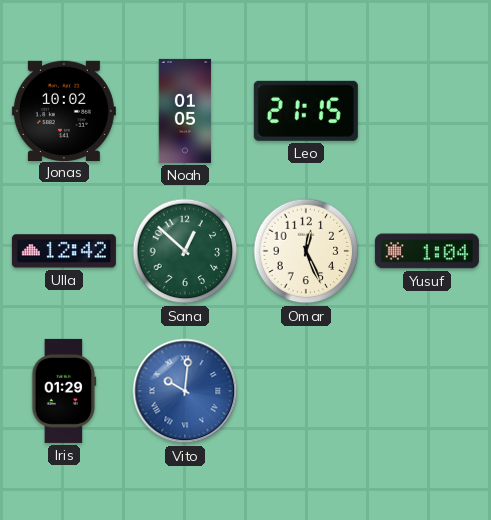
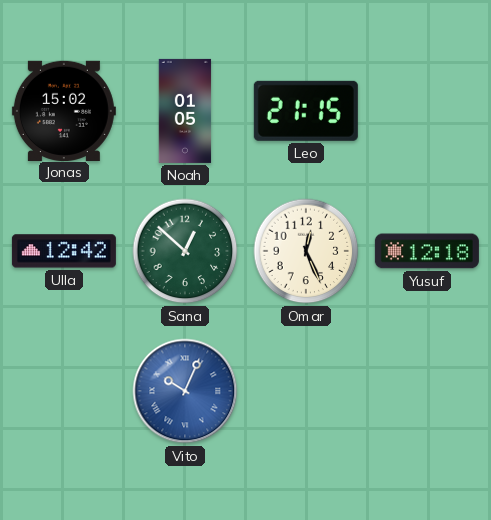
Jonas: 10:02 -> 15:02 (64, 110)
Yusuf: 1:04 -> 12:18 (427, 251)
Iris: 01:29 -> none (64, 391)
Vito: 10:01 -> 10:04 (185, 391)
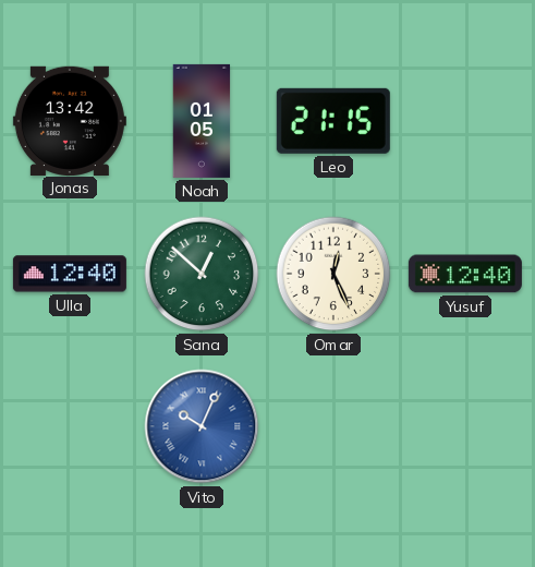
Jonas: 15:02 -> 13:42 (70, 120)
Ulla: 12:42 -> 12:40 (70, 274)
Yusuf: 12:18 -> 12:40 (465, 274)
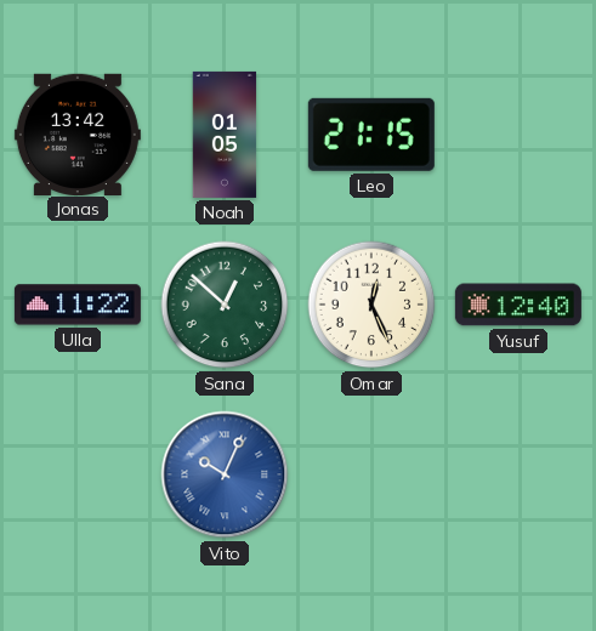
Ulla: 12:40 -> 11:22 (78, 305)
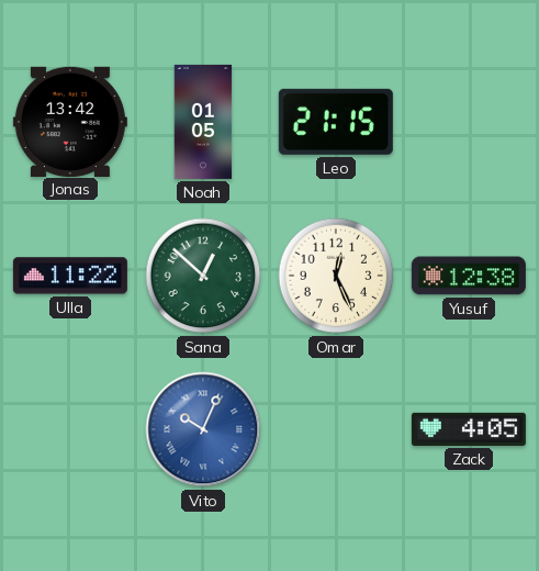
Yusuf: 12:40 -> 12:38 (469, 276)
Zack: none -> 4:05 (469, 429)
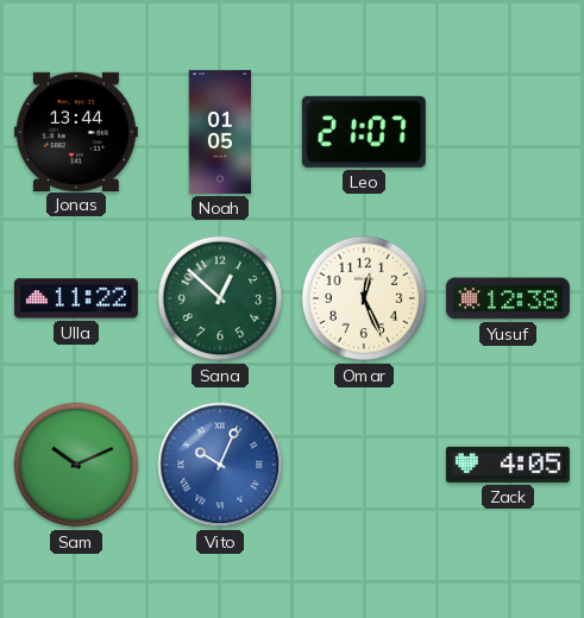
Jonas: 13:42 -> 13:44 (76, 131)
Leo: 21:15 -> 21:07 (364, 132)
Sam: none -> 10:11 (76, 465)
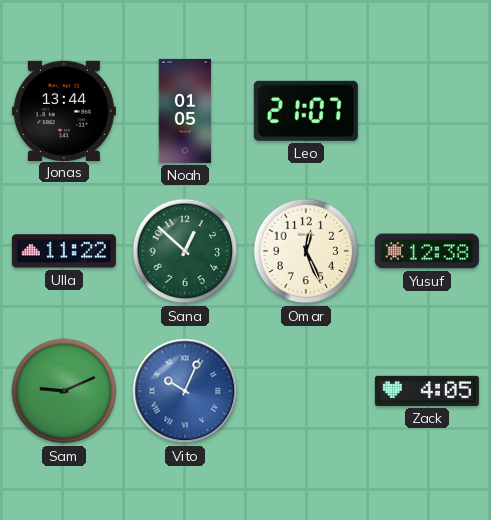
Sam: 10:11 -> 9:11 (64, 391)
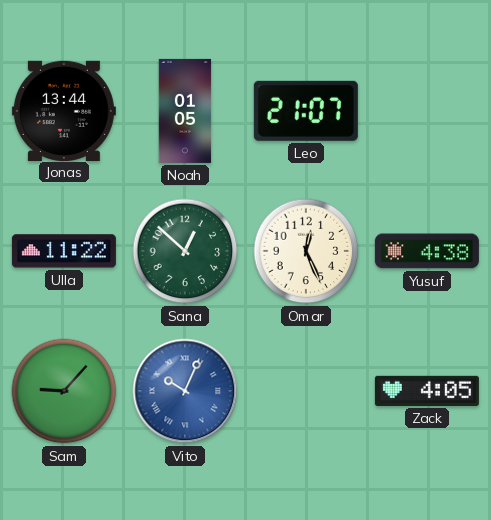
Yusuf: 12:38 -> 4:38 (427, 251)
Sam: 9:11 -> 9:07 (64, 391)
